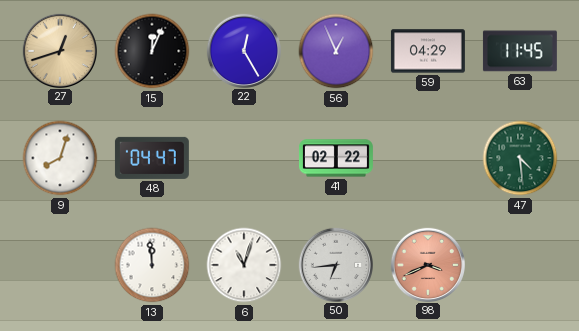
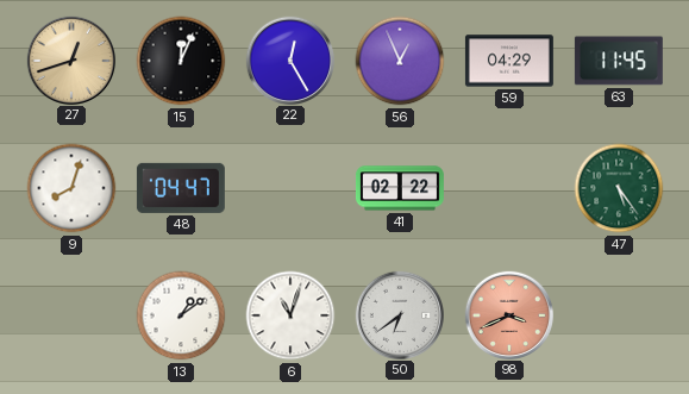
47: 4:29 -> 5:24 (619, 188)
13: 11:59 -> 1:09 (181, 315)
50: 6:44 -> 6:39 (399, 314)
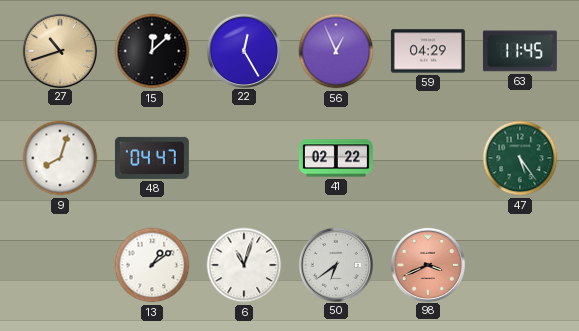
27: 12:42 -> 10:42 (59, 50)
15: 12:04 -> 12:08 (152, 51)
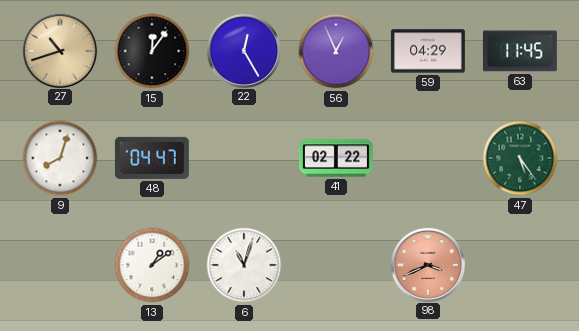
15: 12:08 -> 12:06 (152, 51)
50: 6:39 -> none (335, 264)
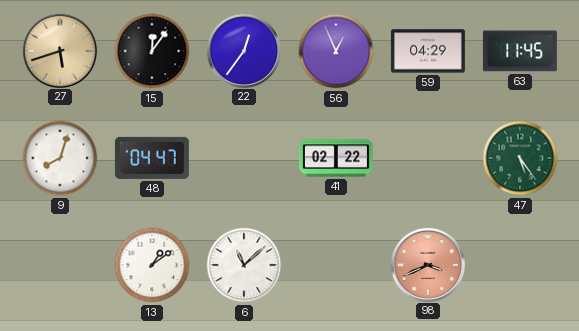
27: 10:42 -> 5:42 (59, 50)
22: 12:25 -> 12:36 (243, 50)
6: 11:03 -> 11:08 (244, 265)
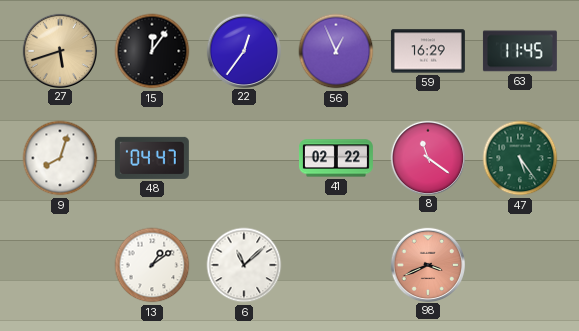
59: 04:29 -> 16:29 (428, 51)
8: none -> 11:21 (427, 157)
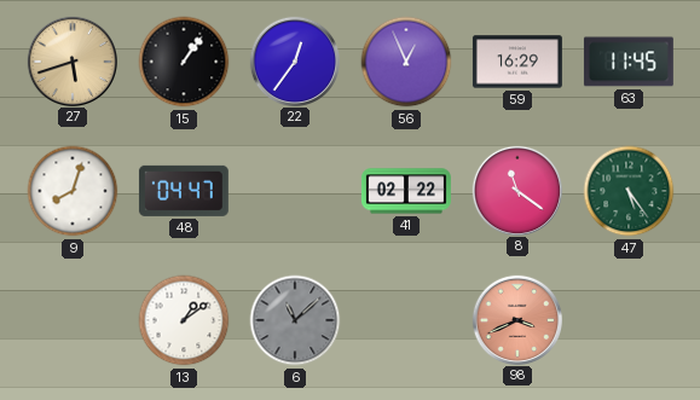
15: 12:06 -> 1:06 (184, 62)
6 dial: white -> grey (295, 320)
